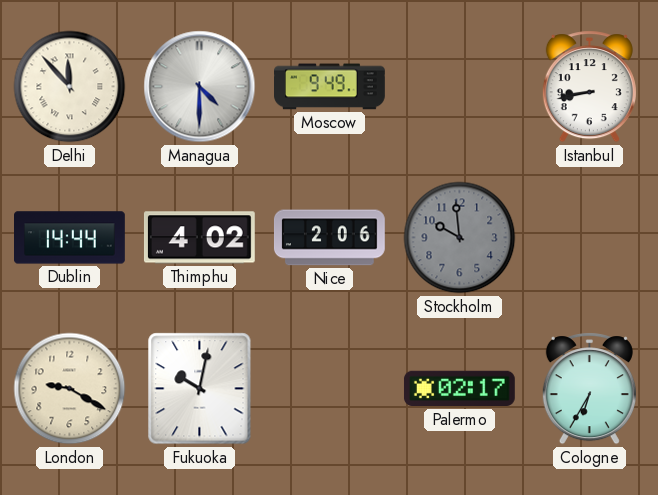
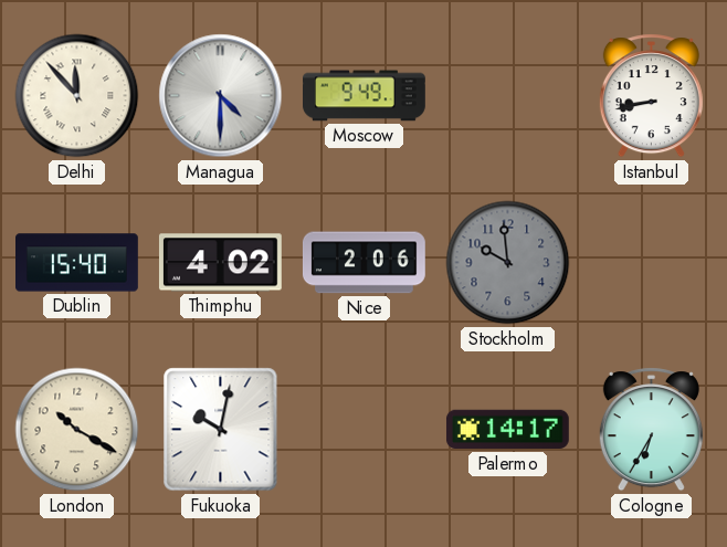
Dublin: 14:44 -> 15:40 (77, 263)
London: 9:20 -> 10:20 (77, 430)
Palermo: 02:17 -> 14:17 (507, 430)
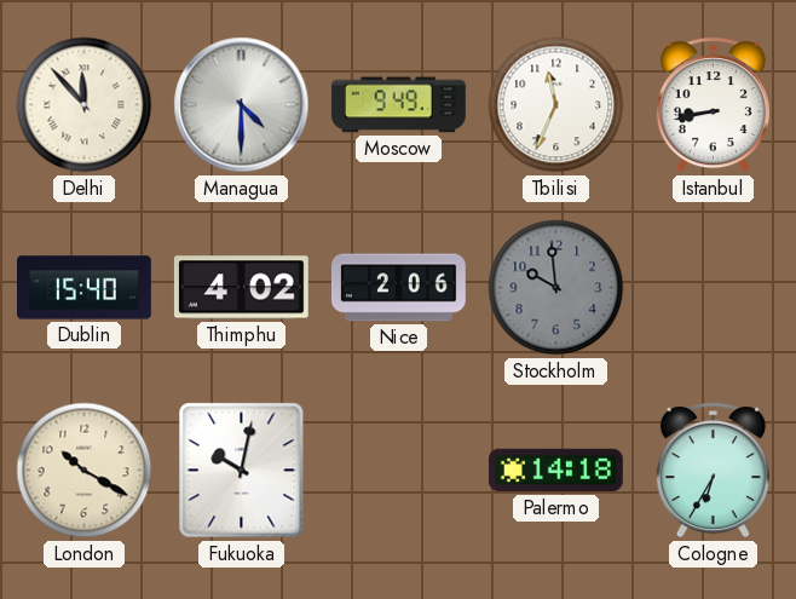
Tbilisi: none -> 11:34 (556, 105)
Palermo: 14:17 -> 14:18 (555, 471)
